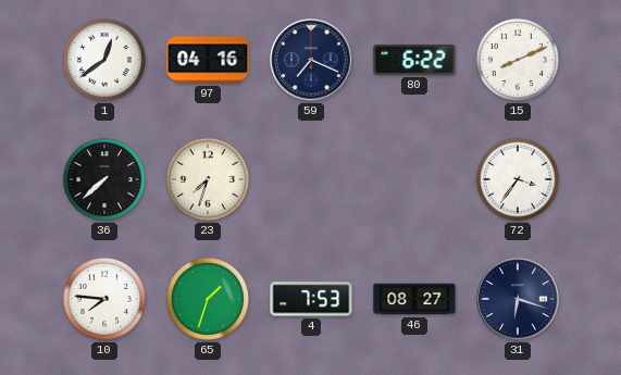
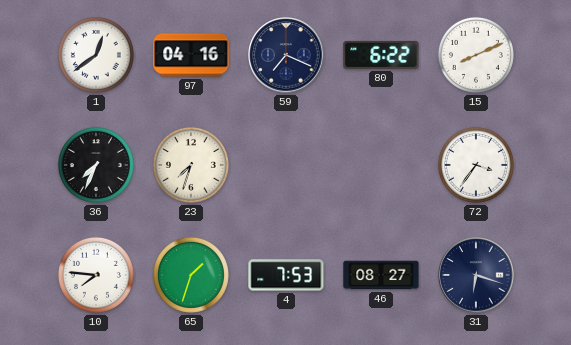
36: 7:38 -> 7:34 (96, 165)
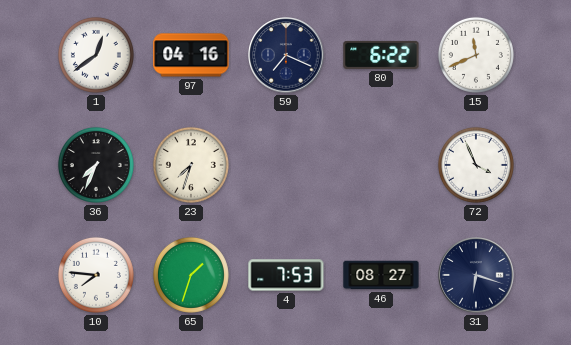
15: 8:11 -> 11:41 (476, 55)
72: 3:36 -> 3:56 (476, 165)
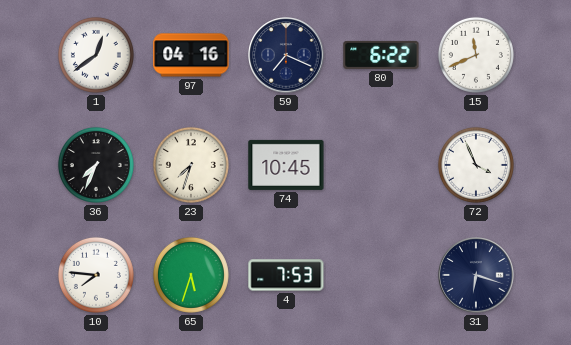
74: none -> 10:45 (286, 165)
65: 1:33 -> 5:33 (191, 275)
46: 08:27 -> none (381, 275)
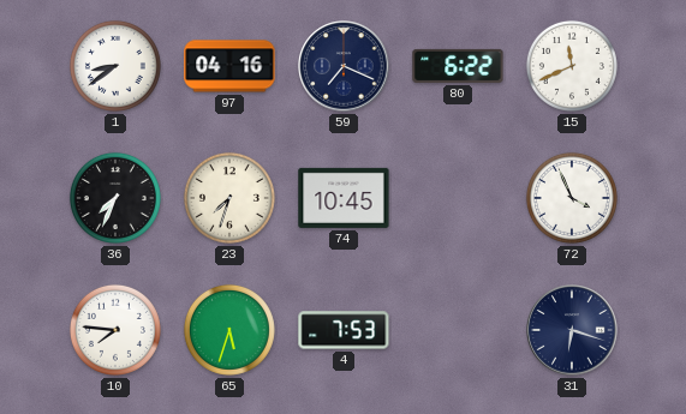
1: 12:39 -> 8:39 (115, 66)
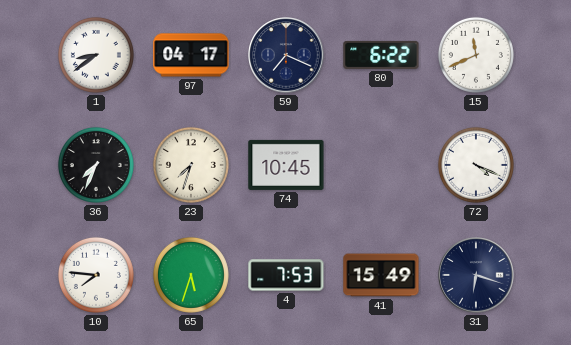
97: 04:16 -> 04:17 (191, 55)
72: 3:56 -> 4:19 (476, 165)
41: none -> 15:49 (381, 275)
